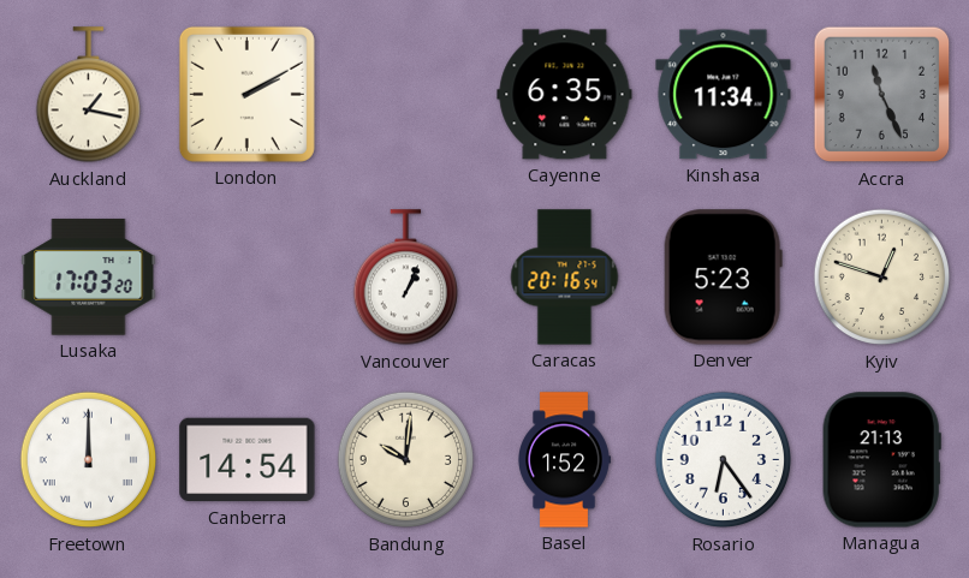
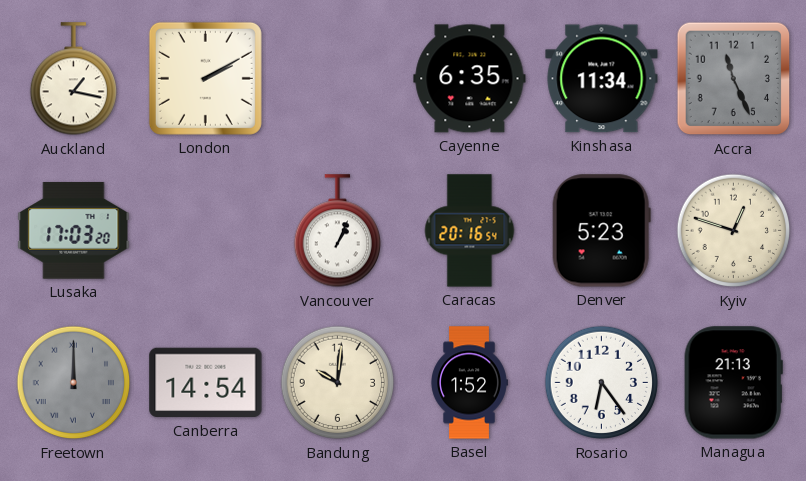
Freetown dial: white -> grey (74, 383)
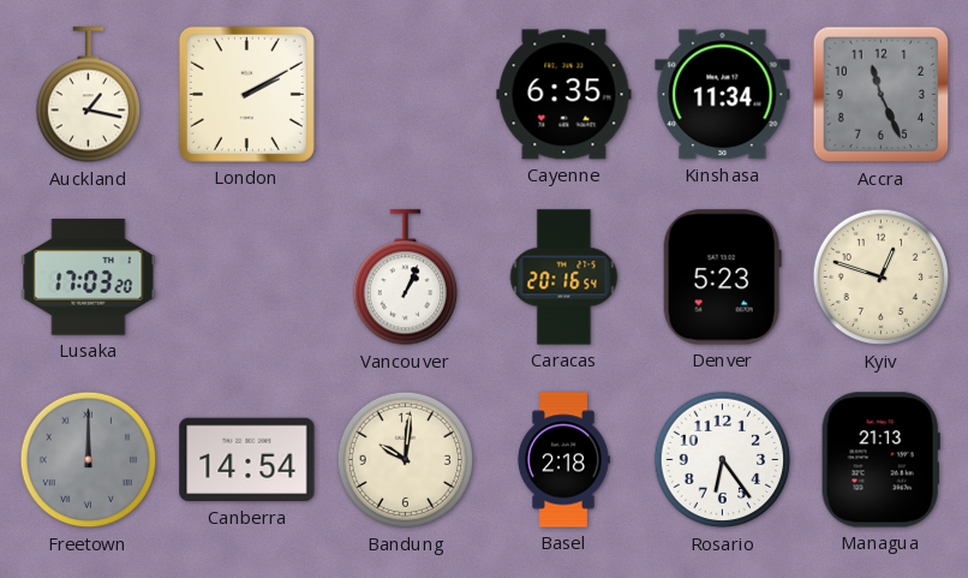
Basel: 1:52 -> 2:18 (564, 460)
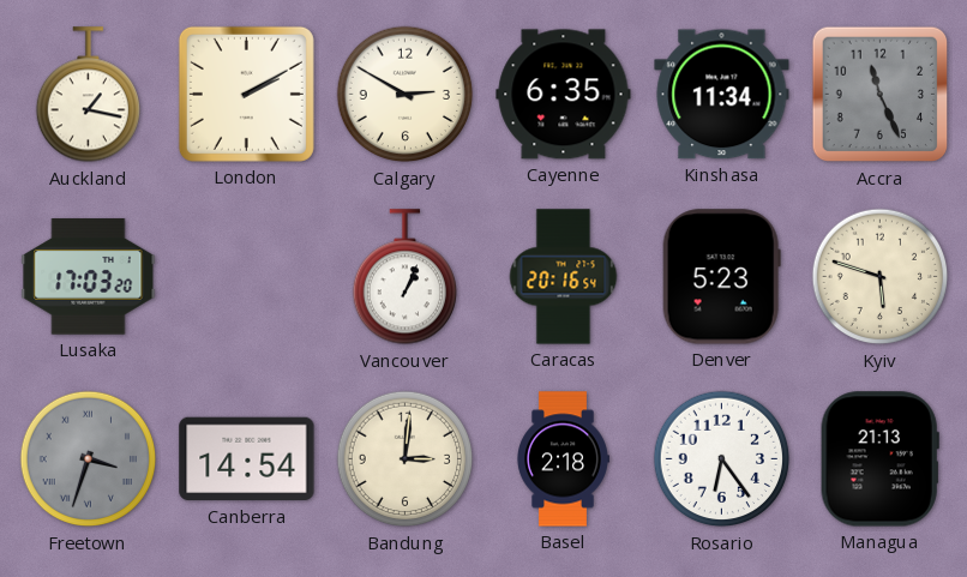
Calgary: none -> 2:50 (406, 95)
Kyiv: 12:48 -> 5:48 (881, 277)
Freetown: 12:00 -> 3:33 (89, 459)
Bandung: 10:01 -> 3:01 (406, 459)
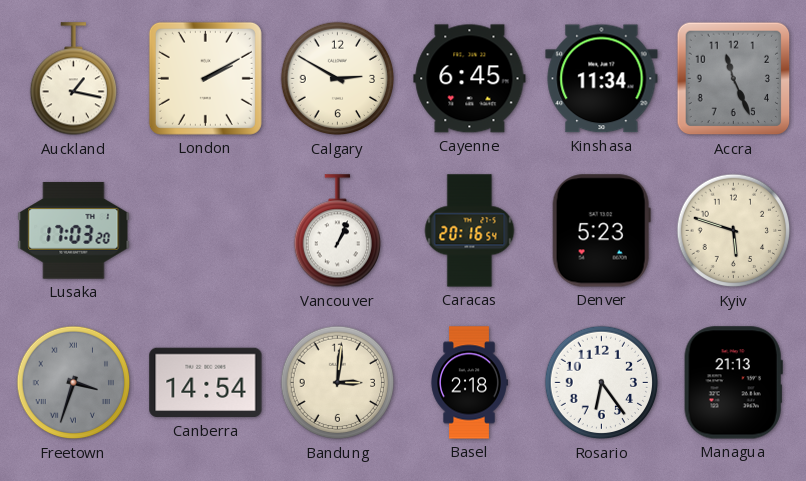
Cayenne: 6:35 -> 6:45 (470, 79)
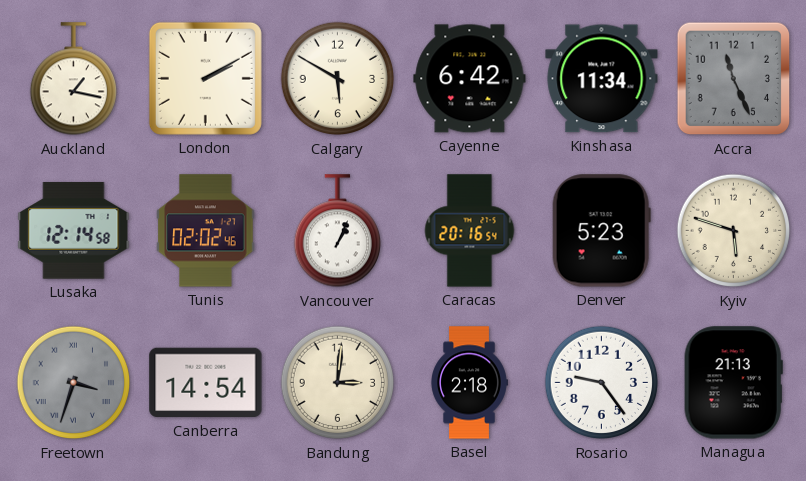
Calgary: 2:50 -> 5:50 (338, 79)
Cayenne: 6:45 -> 6:42 (470, 79)
Lusaka: 17:03 -> 12:14 (74, 231)
Tunis: none -> 02:02 (206, 231)
Rosario: 6:24 -> 9:24 (602, 383)
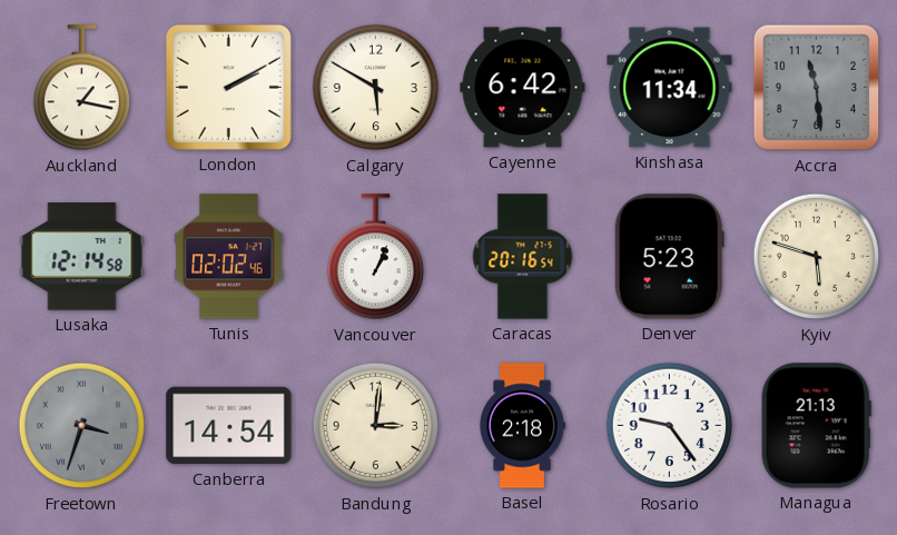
Accra: 11:26 -> 11:29 (817, 88)
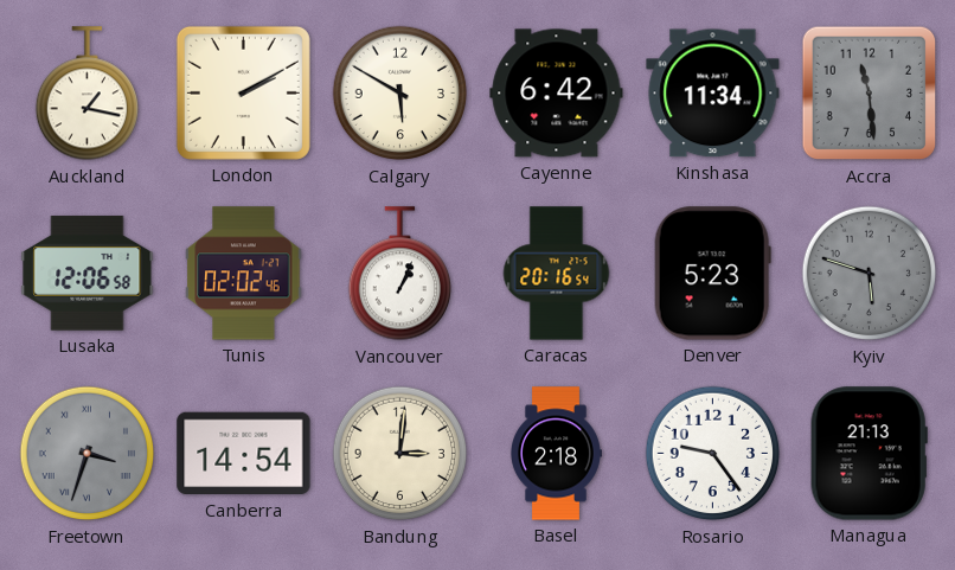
Lusaka: 12:14 -> 12:06 (88, 274)
Kyiv dial: cream -> grey (870, 274)
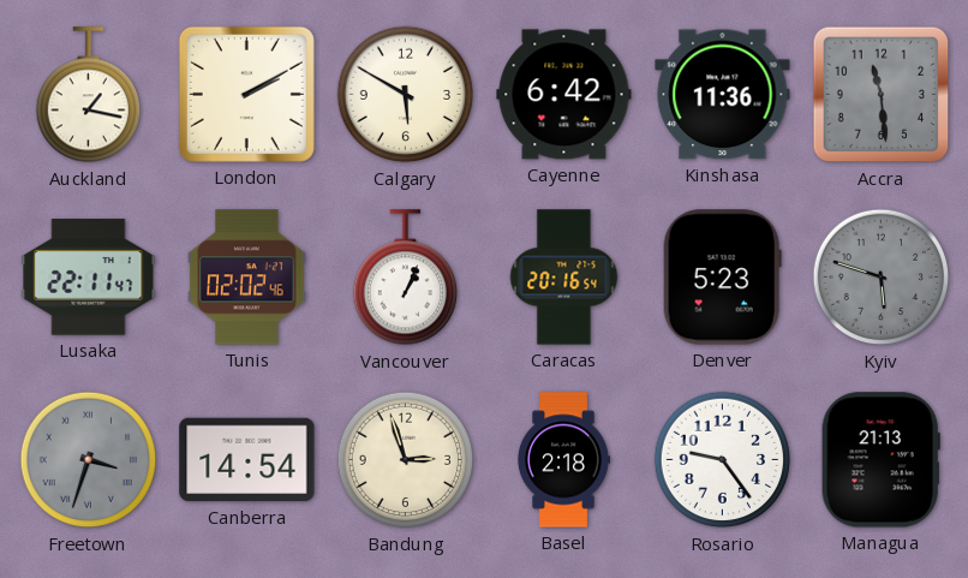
Kinshasa: 11:34 -> 11:36 (723, 95)
Lusaka: 12:06 -> 22:11 (89, 278)
Bandung: 3:01 -> 2:57 (406, 460)
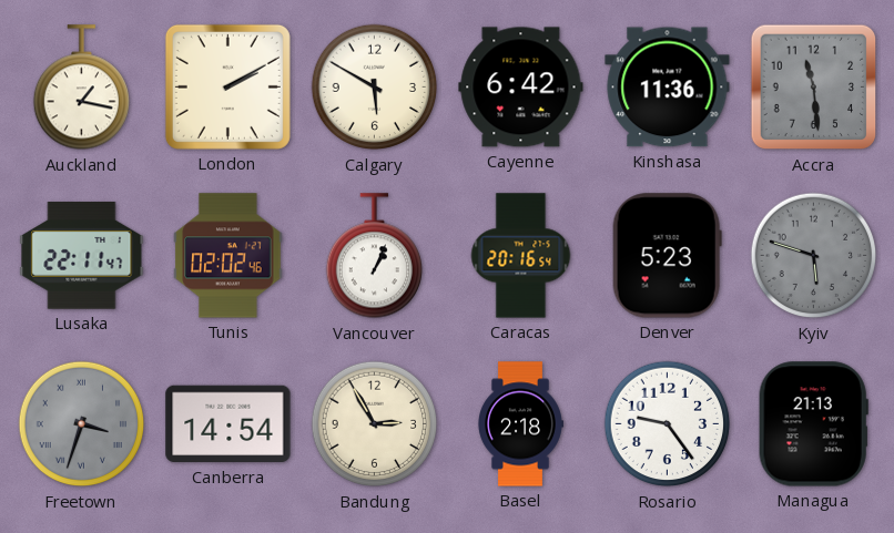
Bandung: 2:57 -> 2:55 (375, 424)
